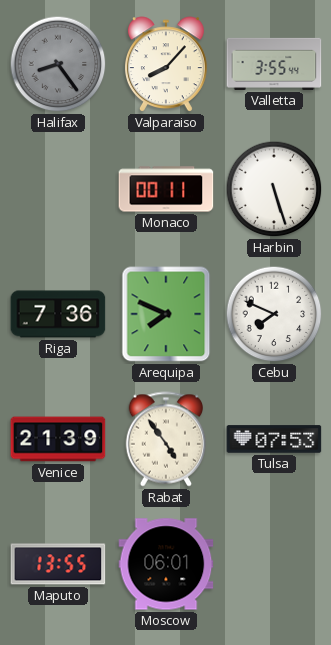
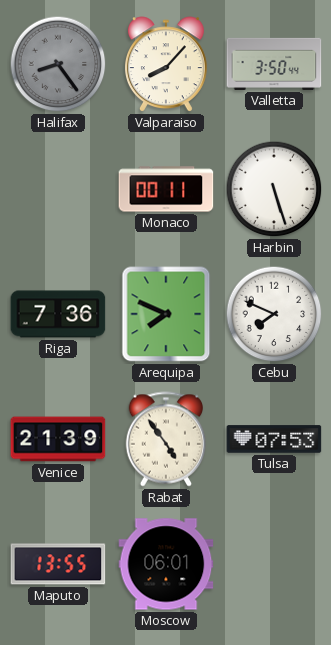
Valletta: 3:55 -> 3:50 (274, 64)
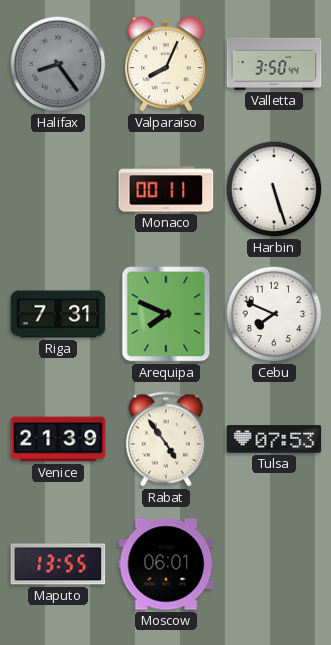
Valparaiso: 8:07 -> 8:04 (166, 65)
Riga: 7:36 -> 7:31 (58, 314)
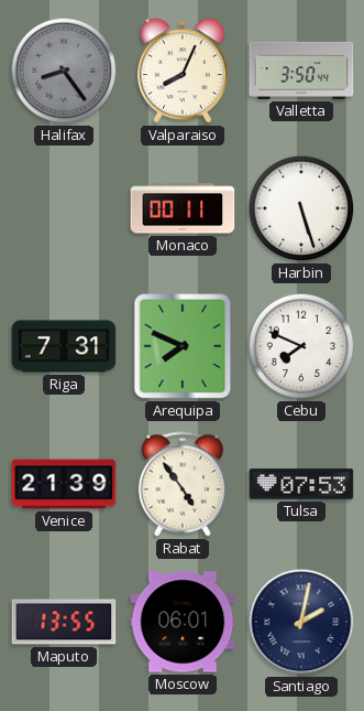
Santiago: none -> 2:02 (301, 622)
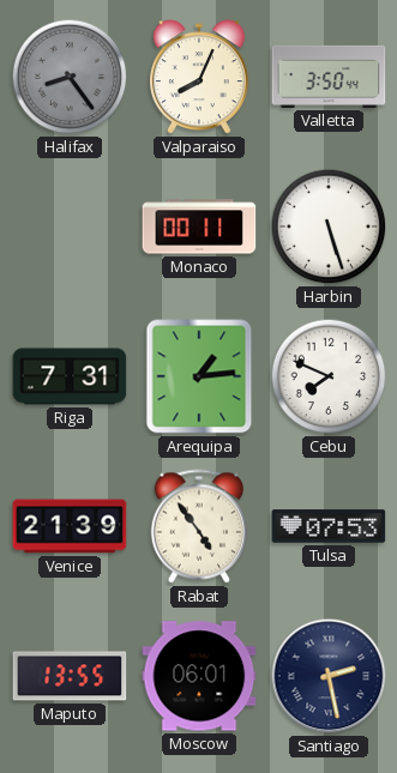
Arequipa: 7:49 -> 1:14 (199, 376)
Santiago: 2:02 -> 2:28 (329, 676)
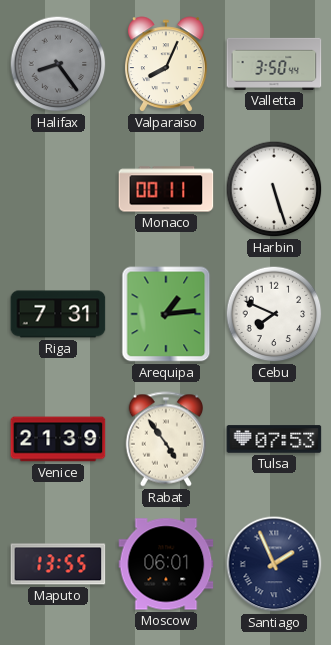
Santiago: 2:28 -> 1:56 (274, 564)
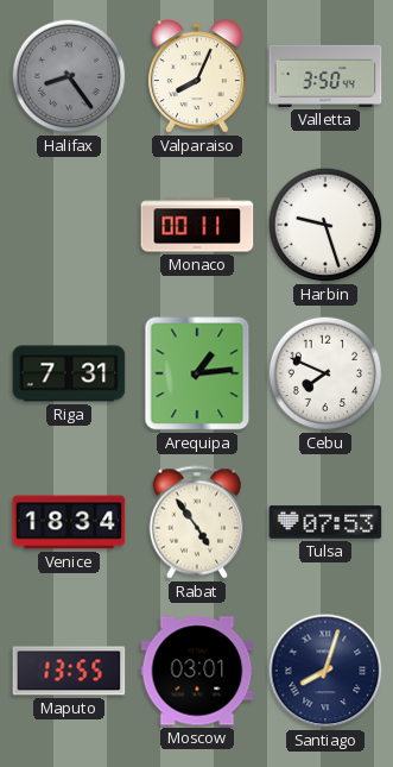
Harbin: 5:27 -> 9:27 (325, 225)
Venice: 21:39 -> 18:34 (69, 522)
Moscow: 06:01 -> 03:01 (197, 671)
Santiago: 1:56 -> 8:03 (325, 671)
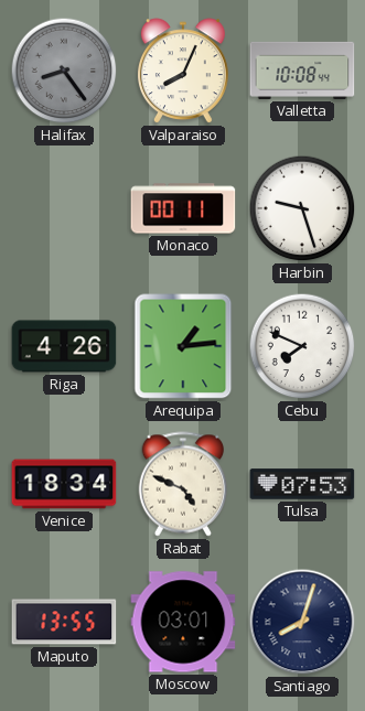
Valletta: 3:50 -> 10:08 (302, 71)
Riga: 7:31 -> 4:26 (64, 346)
Rabat: 4:54 -> 4:49 (182, 484)
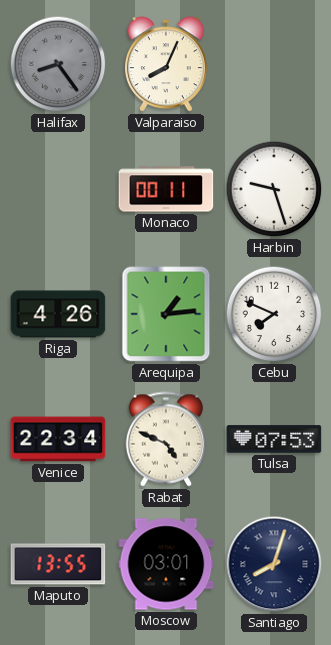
Valletta: 10:08 -> none (302, 71)
Venice: 18:34 -> 22:34 (58, 439)
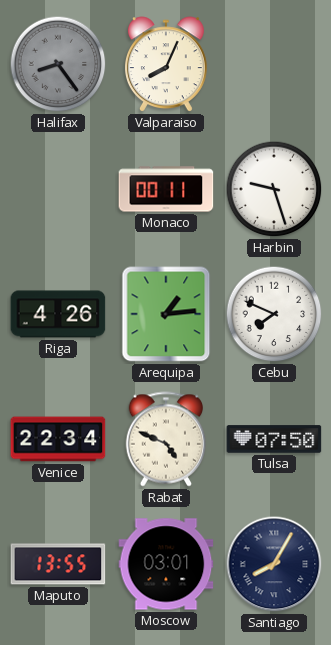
Tulsa: 07:53 -> 07:50 (274, 439)
Santiago: 8:03 -> 8:05 (274, 564)
